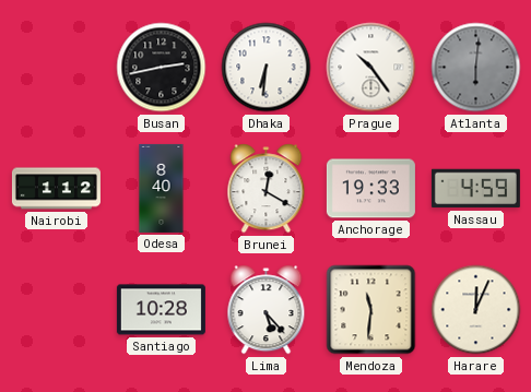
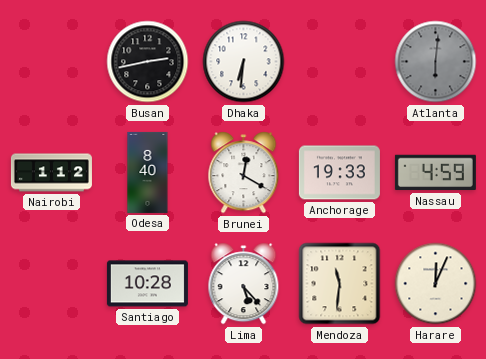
Prague: 10:24 -> none (371, 68)
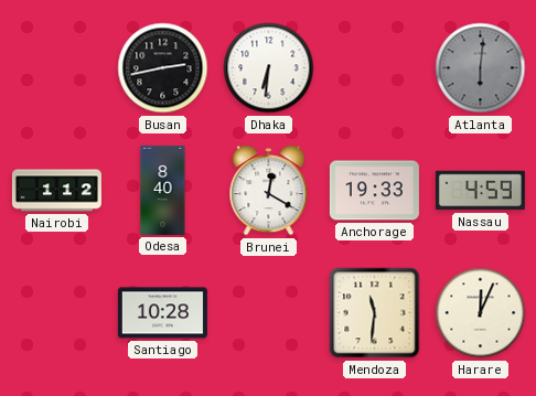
Lima: 5:23 -> none (244, 284)
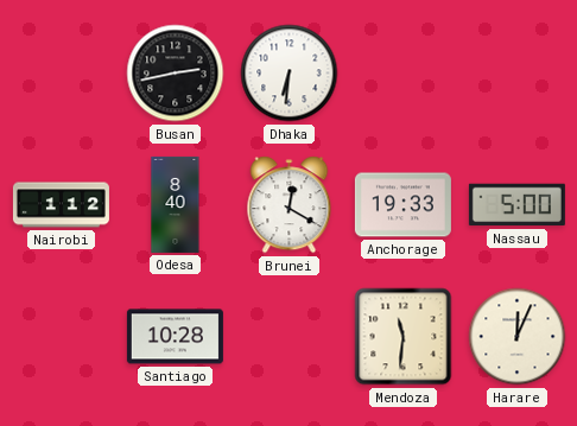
Atlanta: 6:01 -> none (481, 68)
Nassau: 4:59 -> 5:00 (516, 205)
